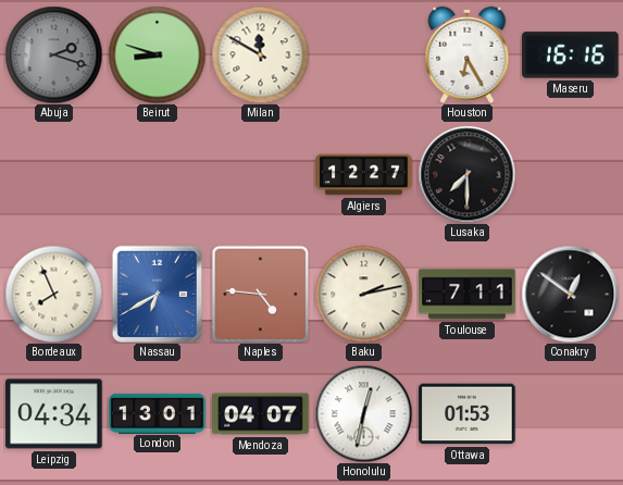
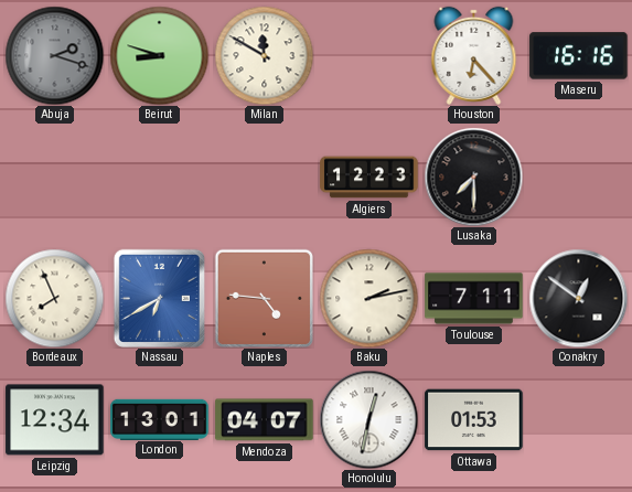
Houston: 6:25 -> 6:23 (474, 55)
Algiers: 12:27 -> 12:23 (369, 178)
Leipzig: 04:34 -> 12:34 (55, 420)
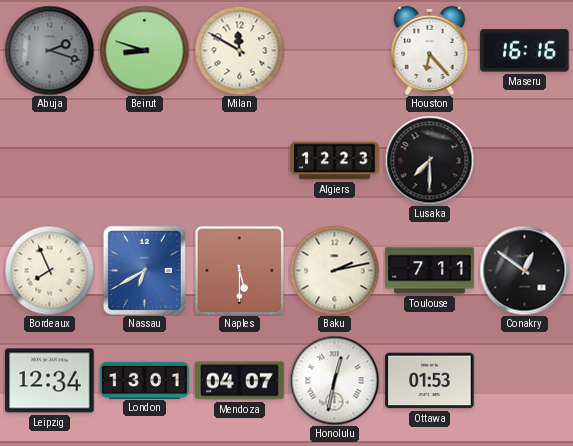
Naples: 4:46 -> 5:30 (239, 270)
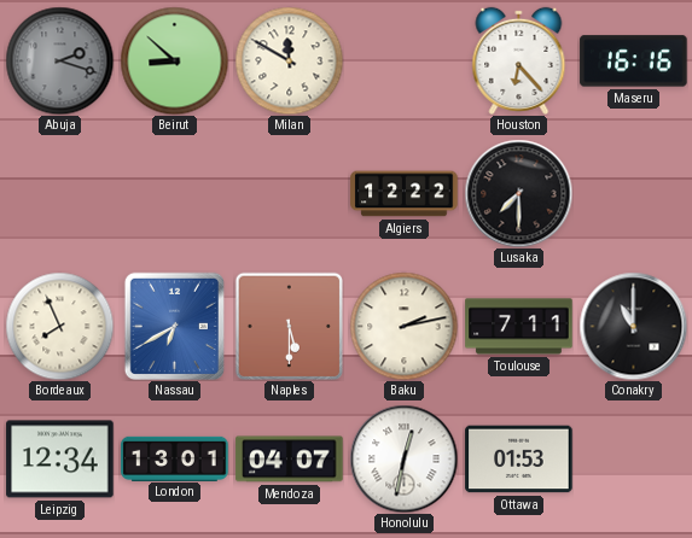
Beirut: 8:48 -> 8:52 (174, 60)
Algiers: 12:23 -> 12:22 (405, 194)
Conakry: 12:51 -> 11:00 (633, 326)
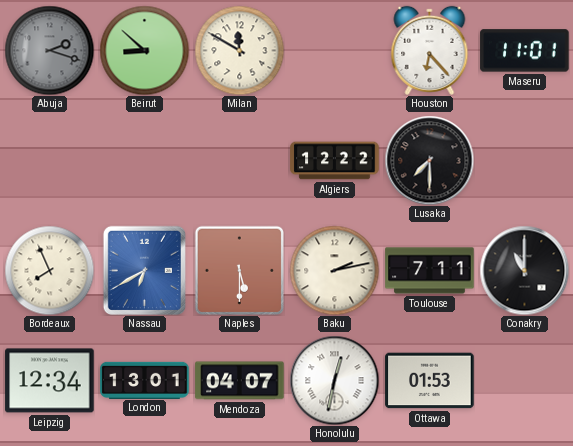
Maseru: 16:16 -> 11:01 (525, 51)
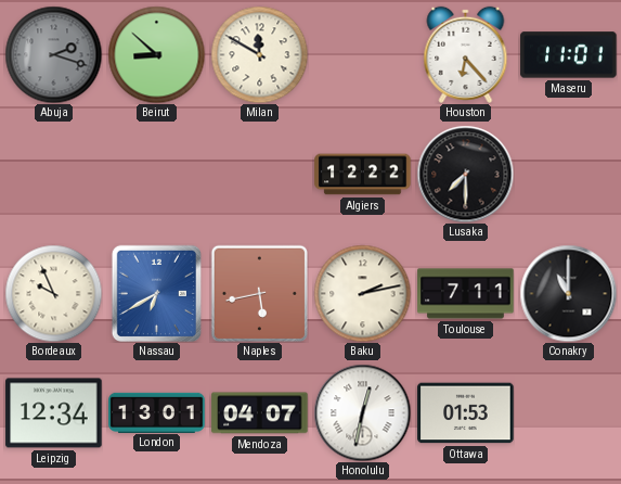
Bordeaux: 7:56 -> 9:56 (53, 293)
Naples: 5:30 -> 5:43 (259, 293)
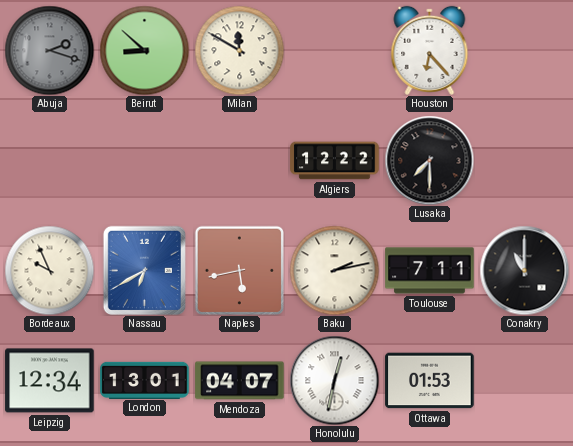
Maseru: 11:01 -> none (569, 55)
